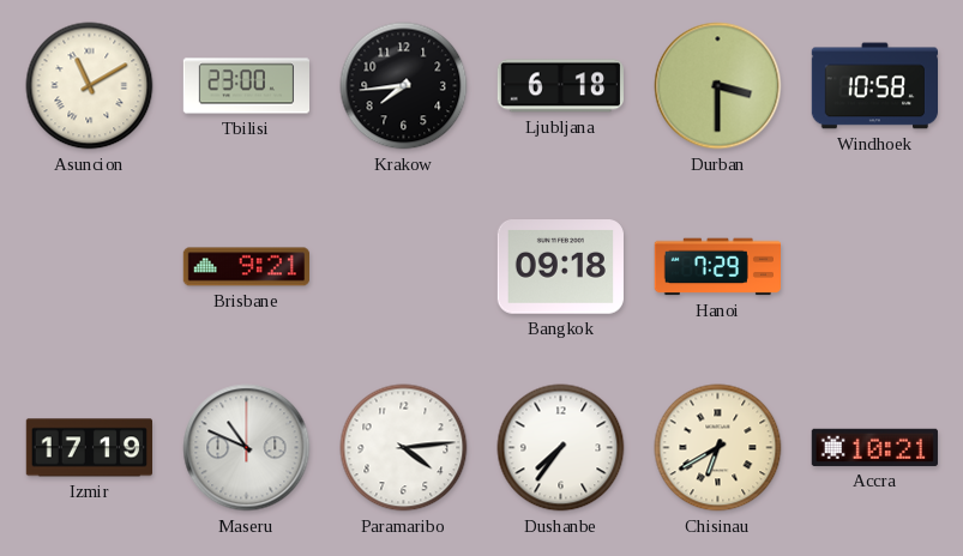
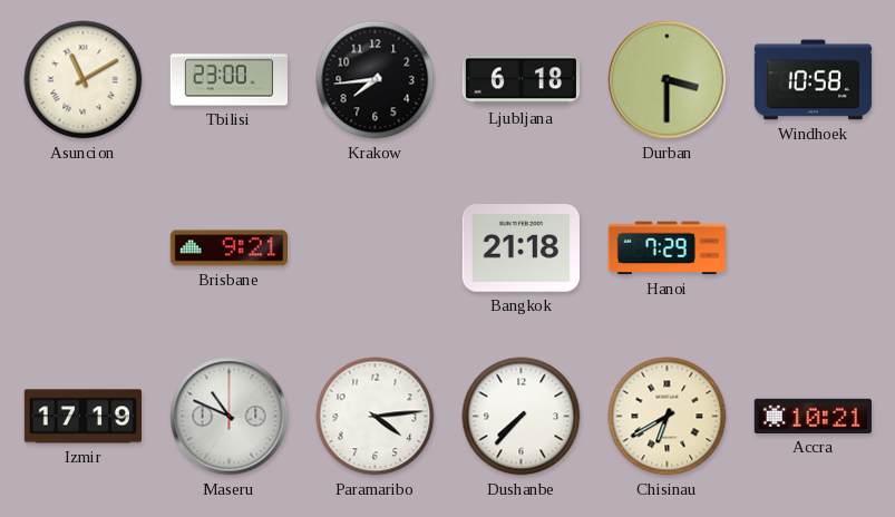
Bangkok: 09:18 -> 21:18 (521, 248)
Dushanbe: 7:36 -> 7:37 (522, 417)
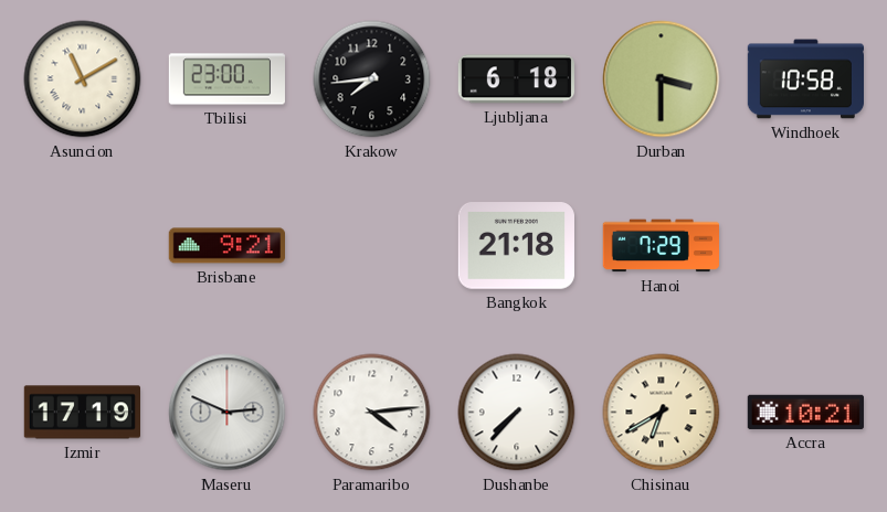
Maseru: 10:49 -> 2:49 (228, 413)
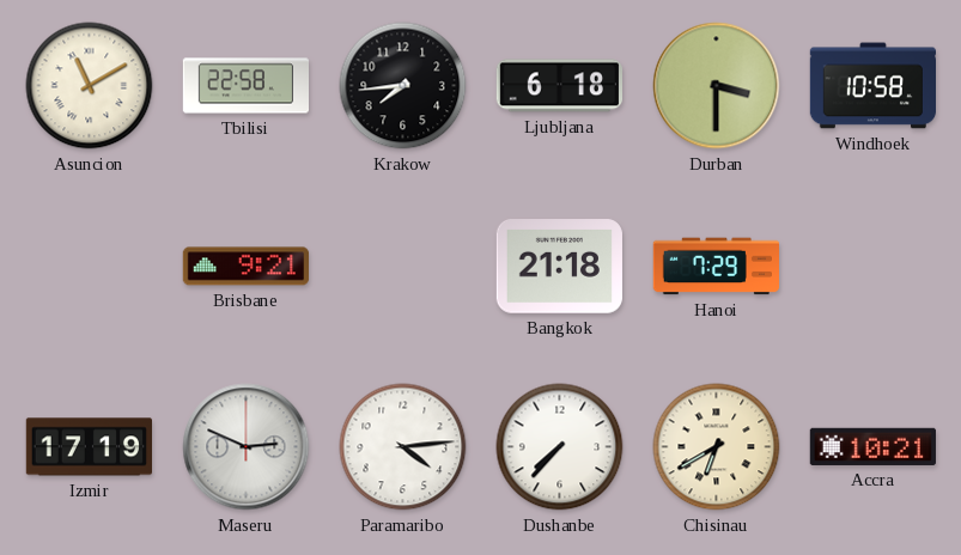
Tbilisi: 23:00 -> 22:58 (245, 86)
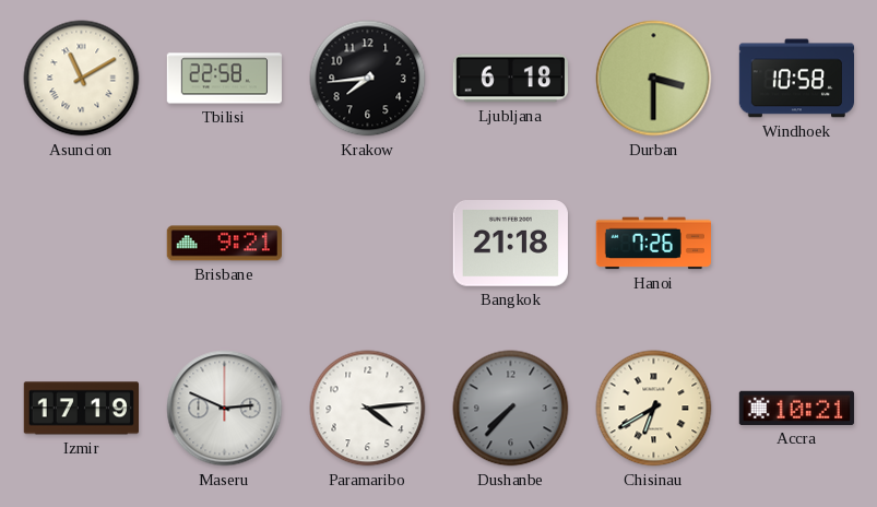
Hanoi: 7:29 -> 7:26 (653, 244)
Dushanbe dial: white -> grey (511, 409)
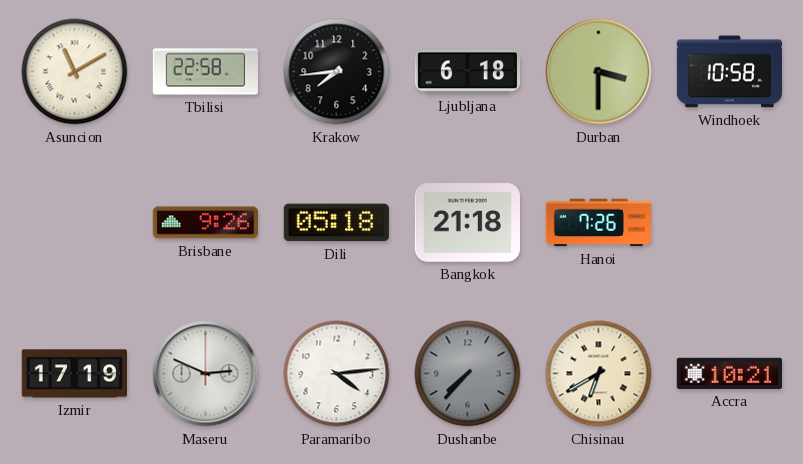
Brisbane: 9:21 -> 9:26 (205, 223)
Dili: none -> 05:18 (336, 223)
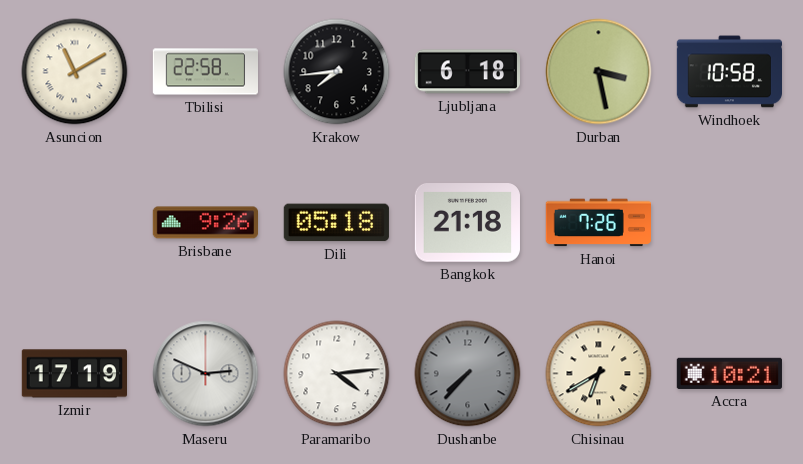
Durban: 3:30 -> 3:28 (599, 72)
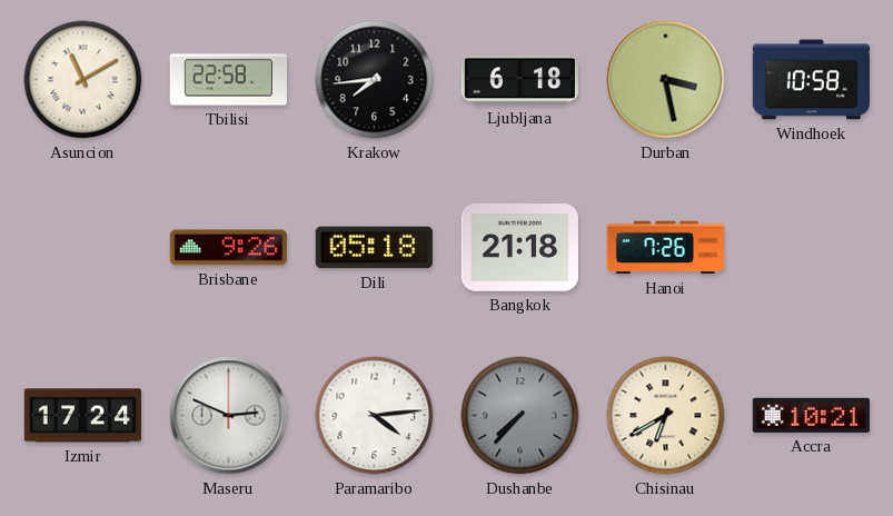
Izmir: 17:19 -> 17:24 (82, 416)
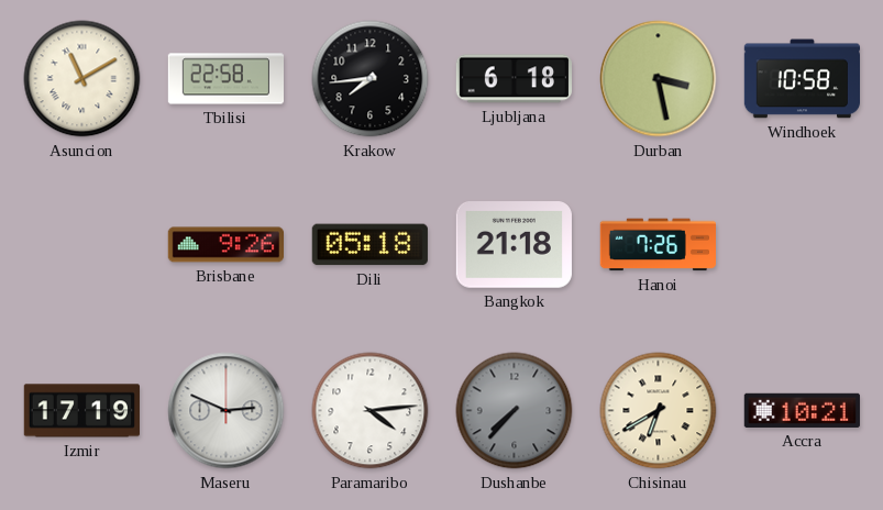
Izmir: 17:24 -> 17:19 (81, 411)
